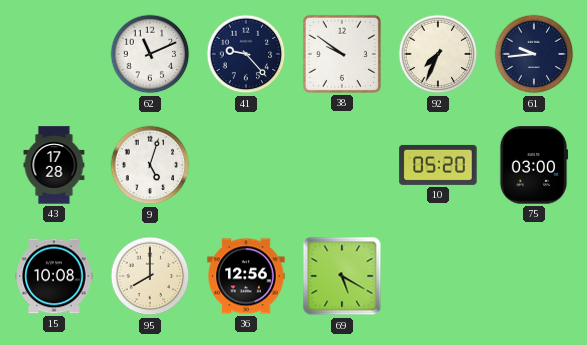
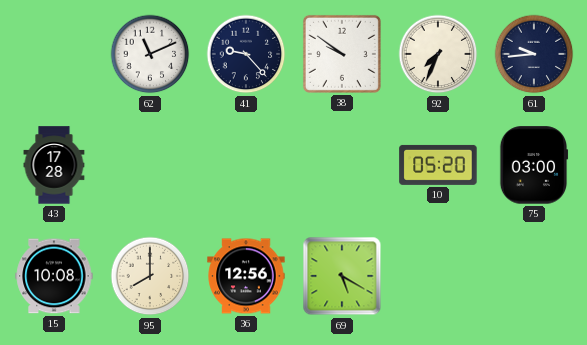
9: 5:03 -> none (150, 165)
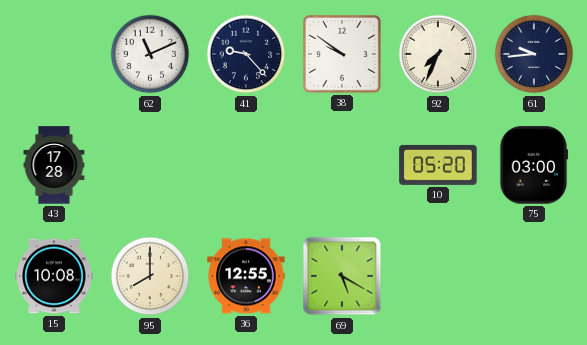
36: 12:56 -> 12:55 (246, 276)
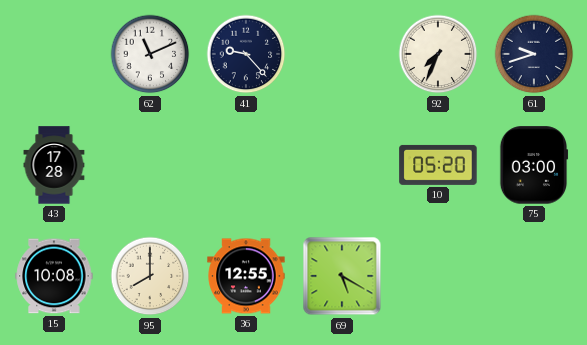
38: 9:51 -> none (342, 54)
61: 9:44 -> 9:42 (534, 54)
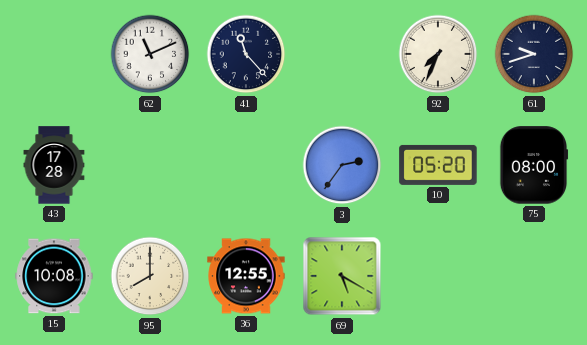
41: 9:23 -> 11:23 (246, 54)
3: none -> 2:36 (342, 165)
75: 03:00 -> 08:00 (534, 165)
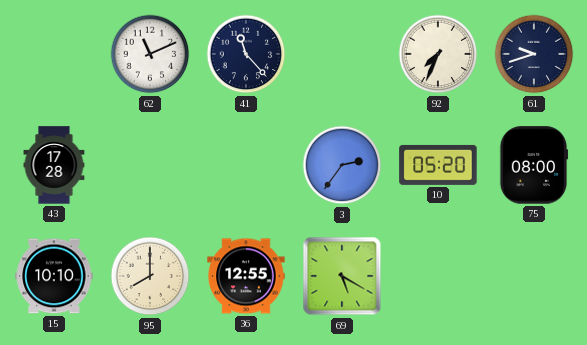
15: 10:08 -> 10:10 (54, 276)
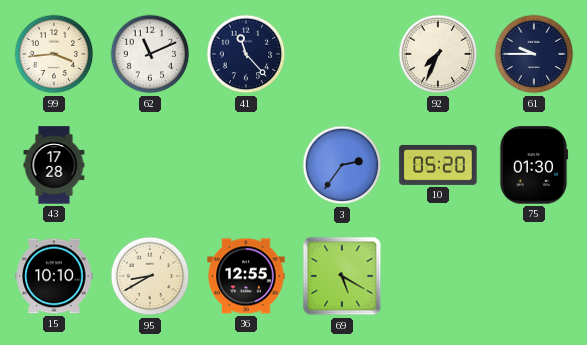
99: none -> 3:44 (54, 54)
61: 9:42 -> 9:45 (534, 54)
75: 08:00 -> 01:30 (534, 165)
95: 8:00 -> 8:40 (150, 276)
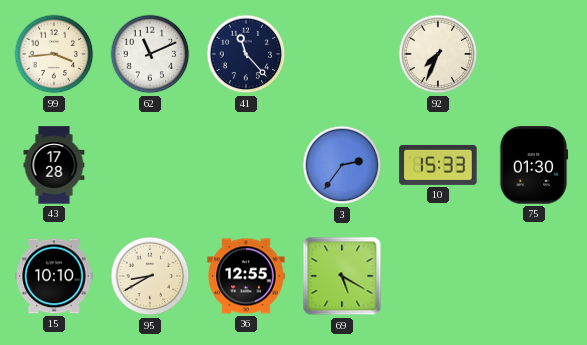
61: 9:45 -> none (534, 54)
10: 05:20 -> 15:33 (438, 165)
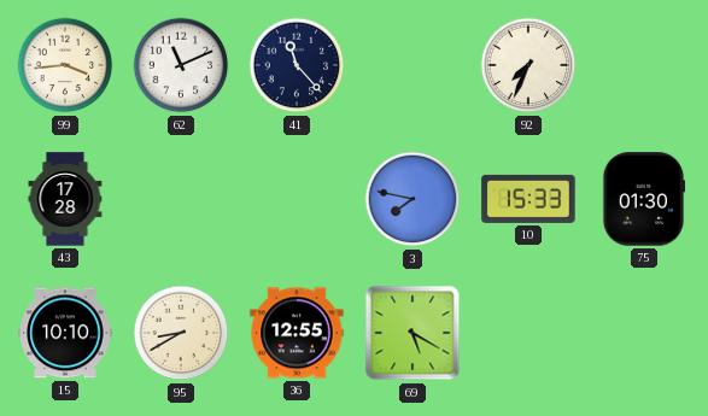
3: 2:36 -> 7:47 (412, 199)
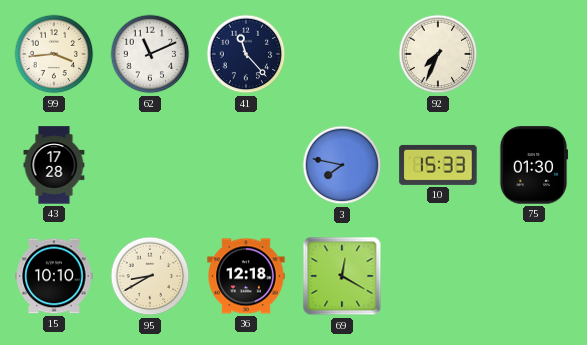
36: 12:55 -> 12:18 (246, 276)
69: 5:20 -> 12:20 (342, 276)
